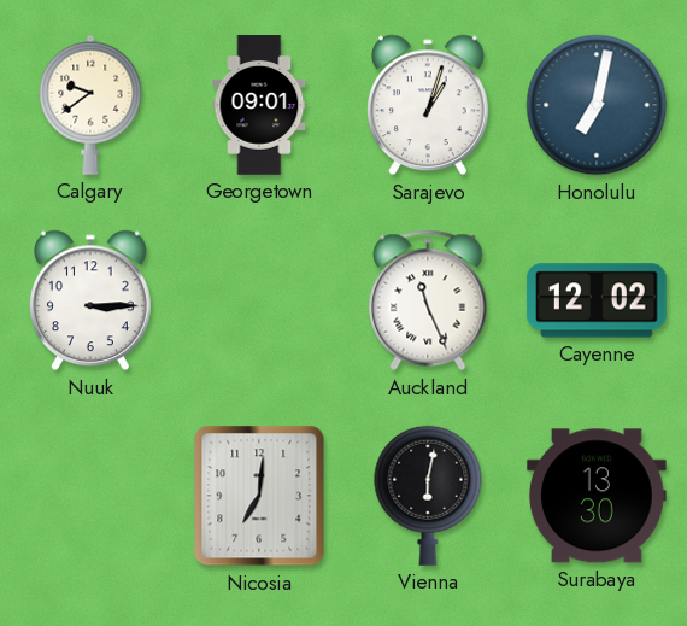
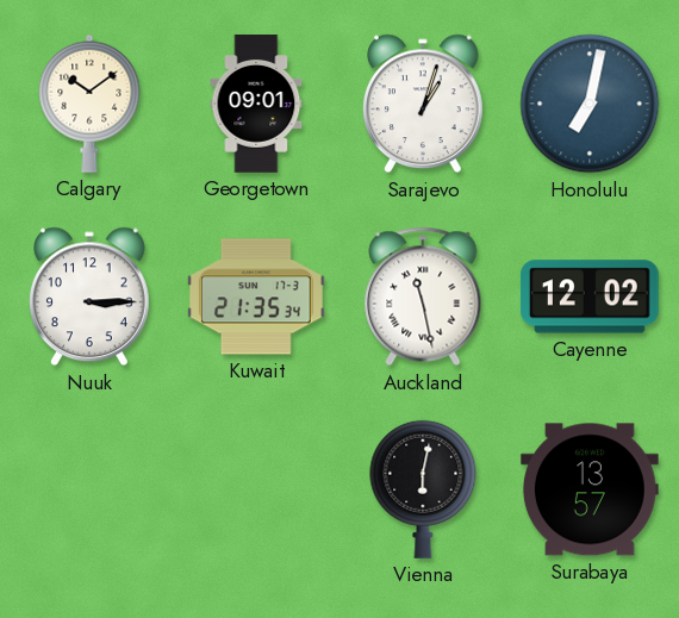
Calgary: 9:39 -> 10:09 (89, 104)
Kuwait: none -> 21:35 (256, 296)
Auckland: 11:26 -> 11:28 (423, 296)
Nicosia: 7:01 -> none (259, 496)
Surabaya: 13:30 -> 13:57 (590, 489)
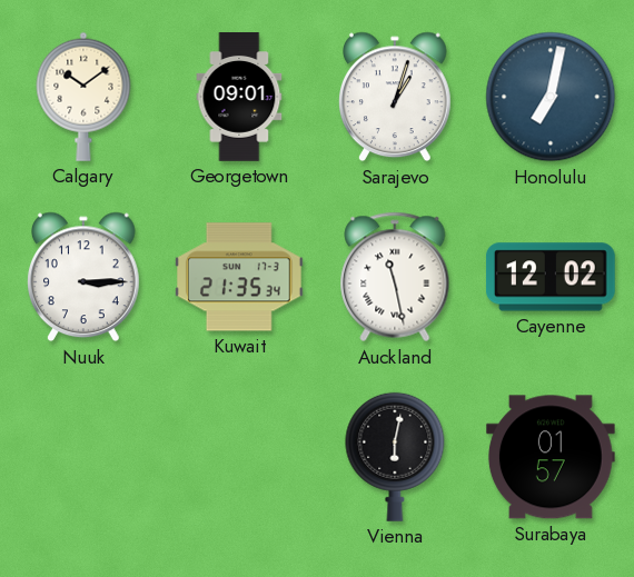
Surabaya: 13:57 -> 01:57 (551, 457)
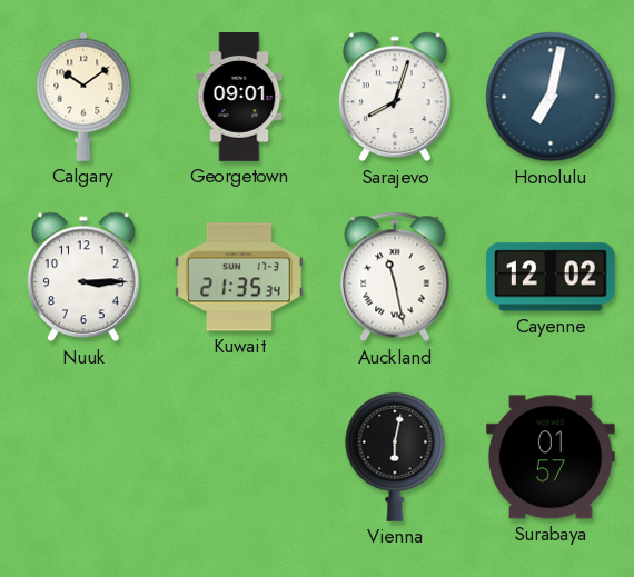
Sarajevo: 1:03 -> 8:03 (396, 97)
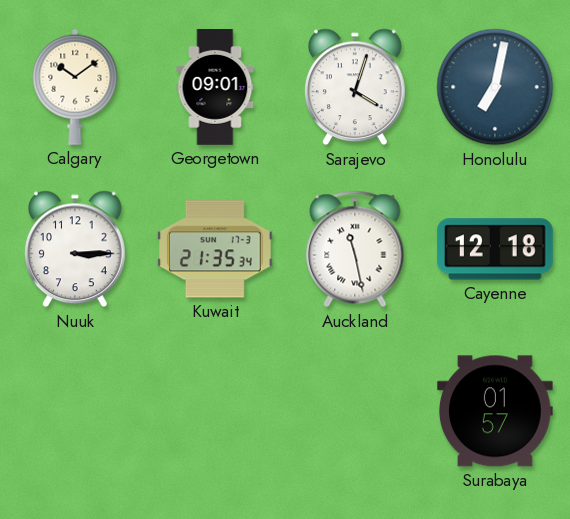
Sarajevo: 8:03 -> 4:03 (356, 87)
Cayenne: 12:02 -> 12:18 (495, 249)
Vienna: 6:02 -> none (395, 457)
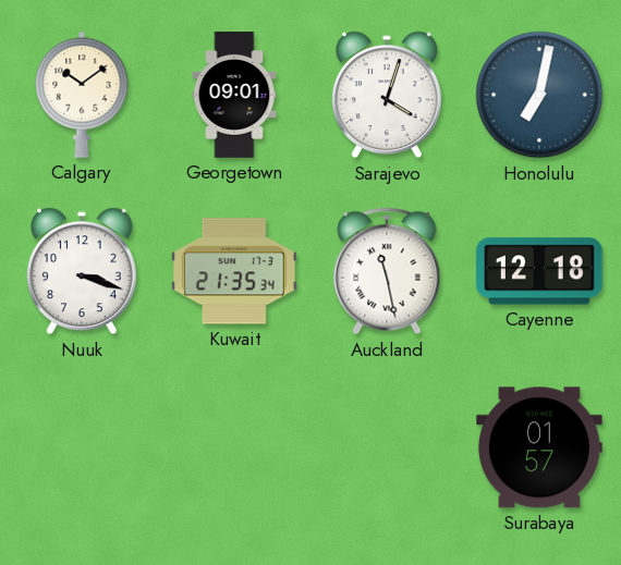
Nuuk: 3:15 -> 3:18 (83, 271)
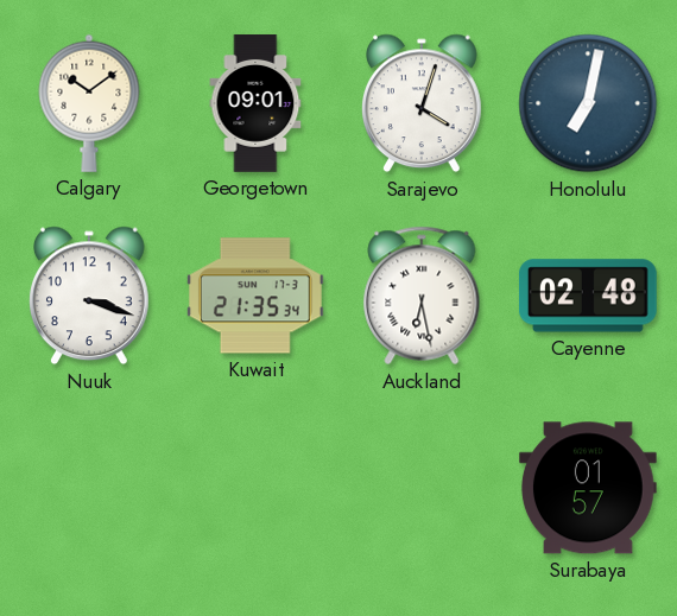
Auckland: 11:28 -> 6:28 (422, 296)
Cayenne: 12:18 -> 02:48 (588, 296)
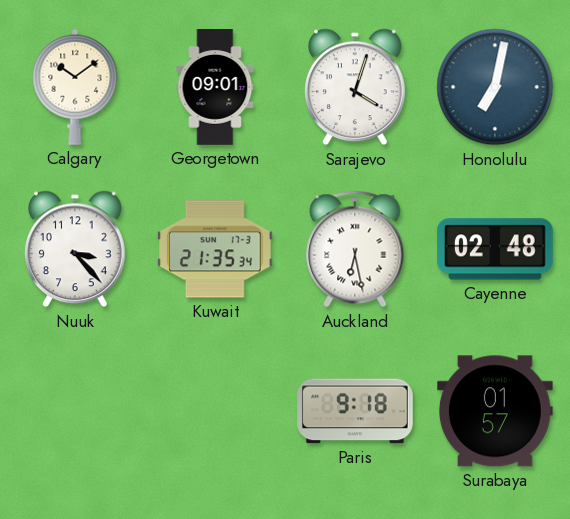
Nuuk: 3:18 -> 3:23 (76, 249)
Paris: none -> 9:18 (356, 411)
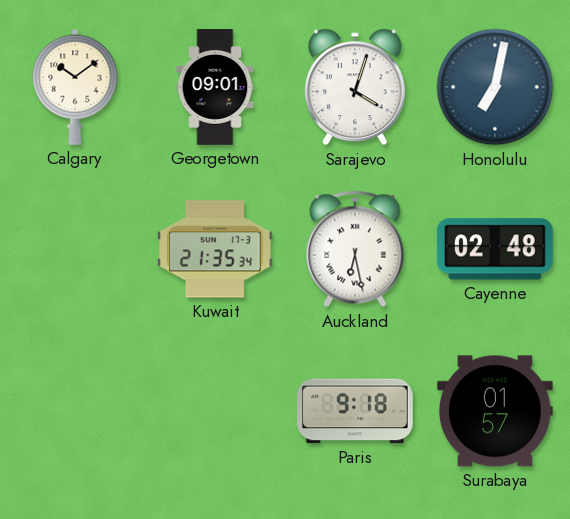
Nuuk: 3:23 -> none (76, 249)
